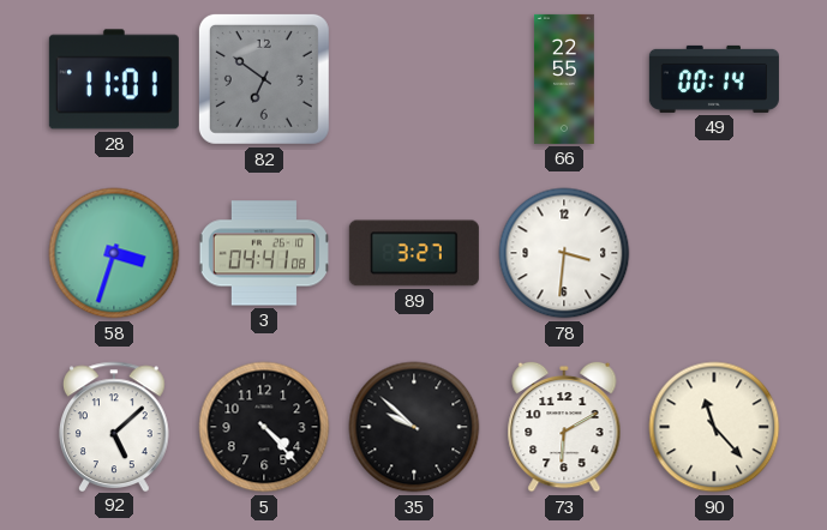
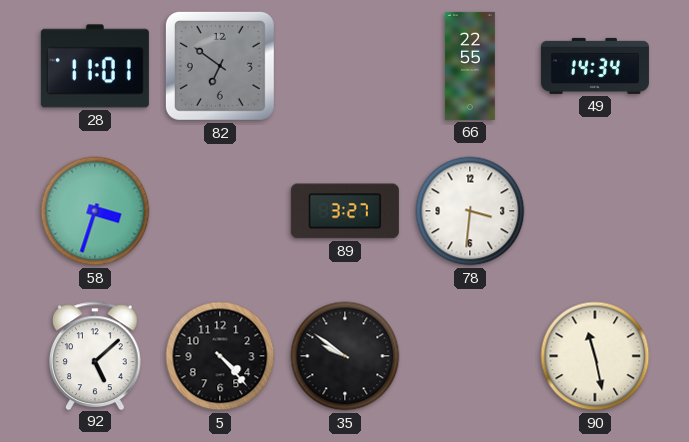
49: 00:14 -> 14:34 (595, 66)
3: 04:41 -> none (264, 253)
35: 9:52 -> 9:51 (345, 356)
73: 6:10 -> none (564, 427)
90: 11:23 -> 11:28 (595, 356)
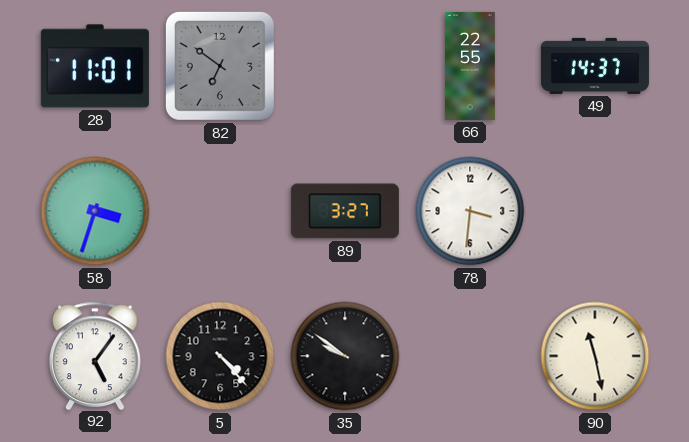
49: 14:34 -> 14:37 (595, 66)
92: 5:08 -> 5:06 (96, 355)
